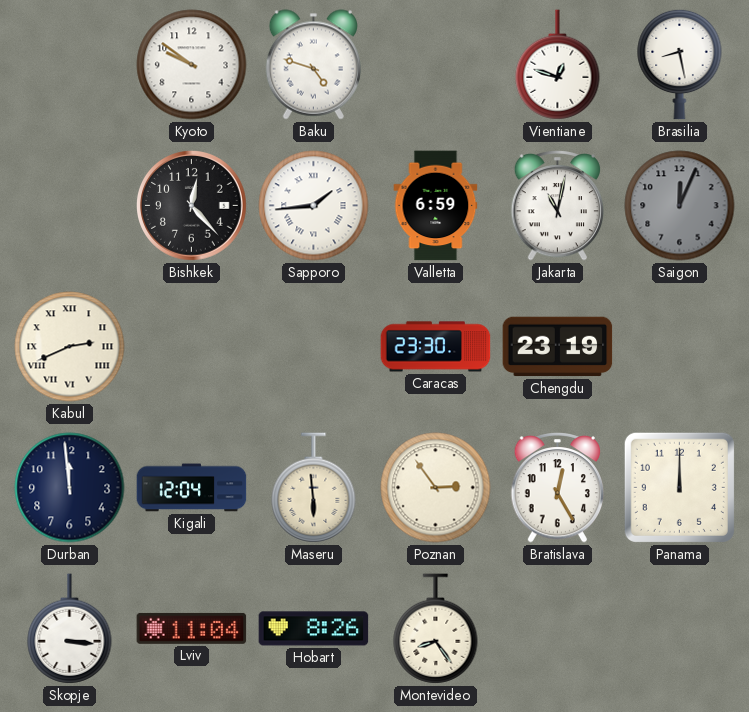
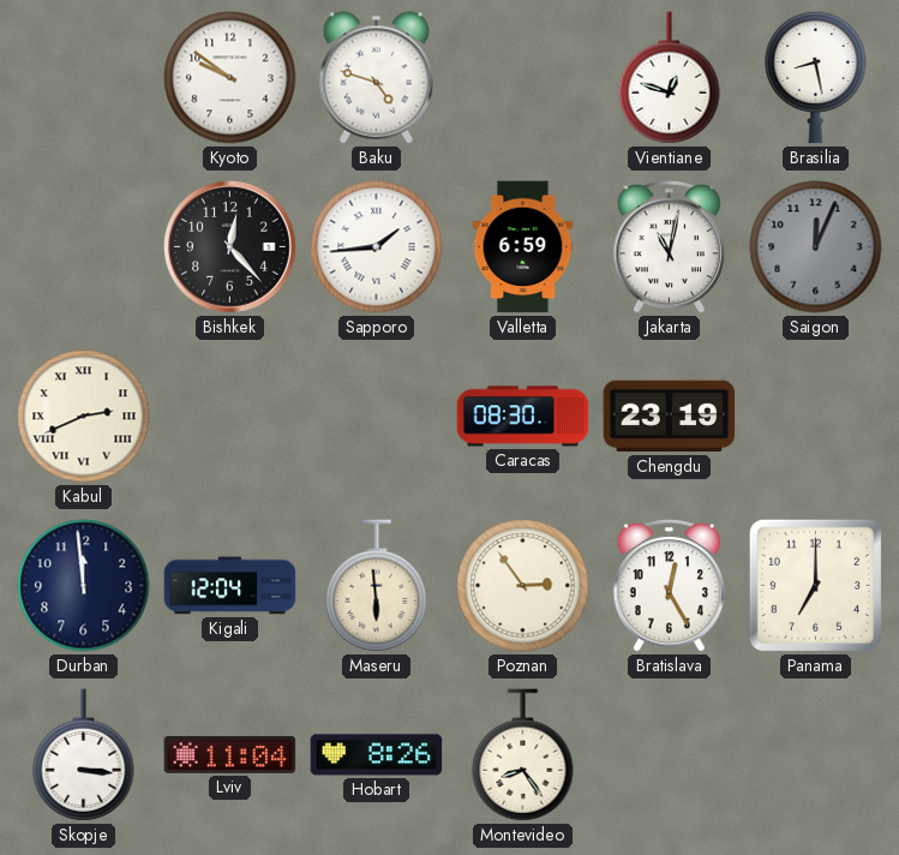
Caracas: 23:30 -> 08:30 (523, 417)
Panama: 12:00 -> 7:00 (815, 585)
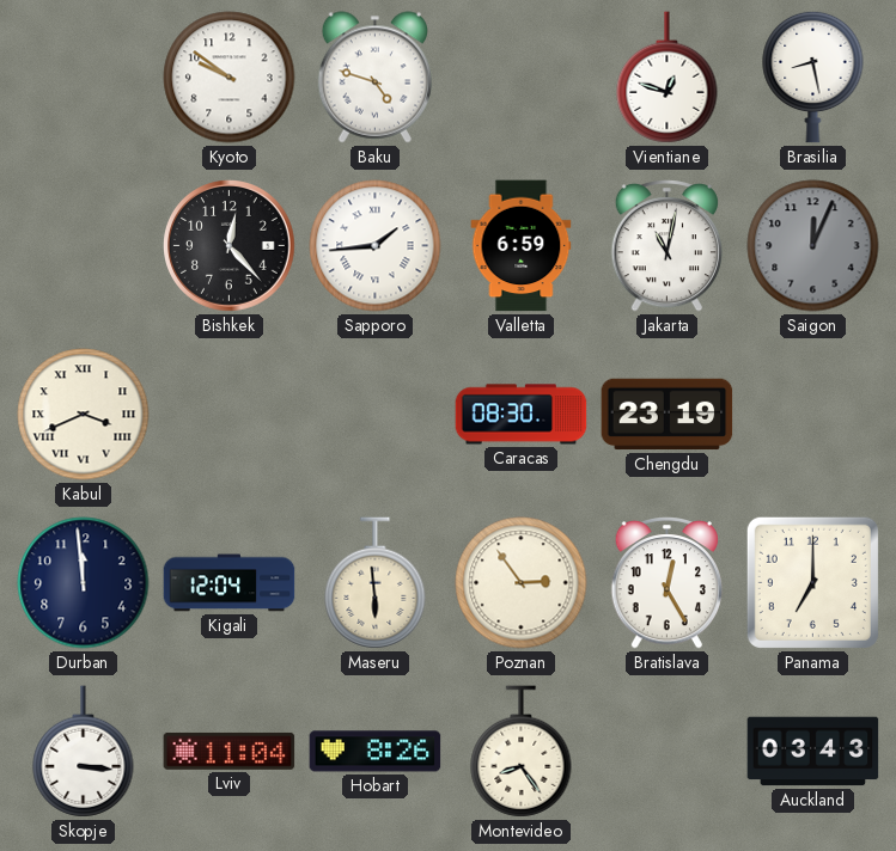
Kabul: 2:41 -> 3:41 (84, 415)
Auckland: none -> 03:43 (813, 752)
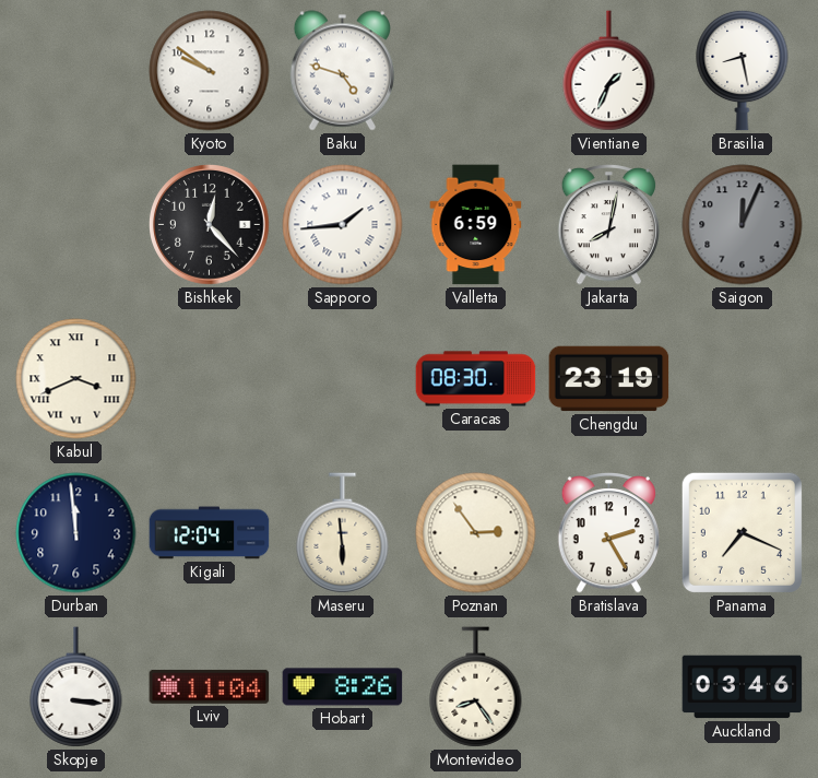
Vientiane: 12:48 -> 1:34 (609, 71)
Jakarta: 11:02 -> 8:02 (608, 224)
Bratislava: 12:25 -> 2:25 (608, 532)
Panama: 7:00 -> 7:19 (742, 532)
Auckland: 03:43 -> 03:46 (743, 687)
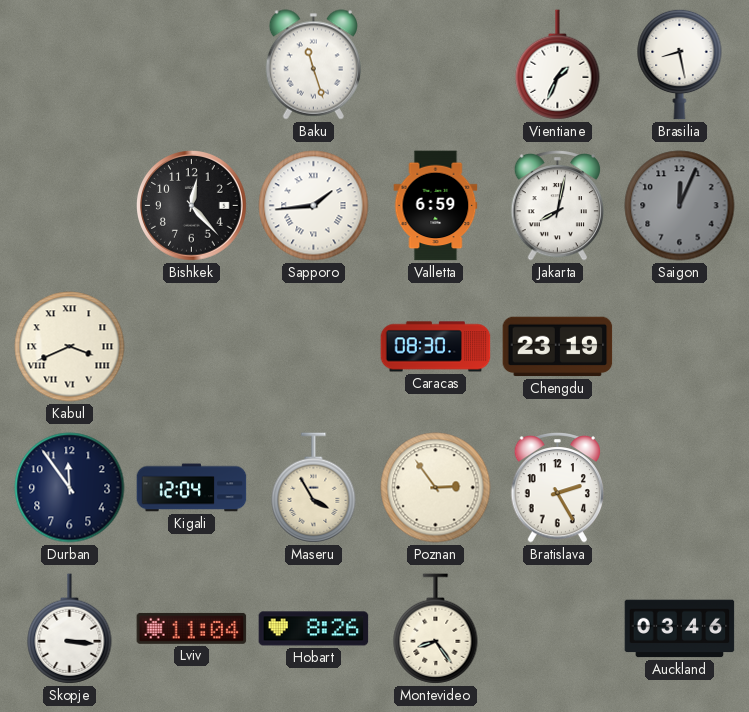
Kyoto: 9:51 -> none (210, 71)
Baku: 4:48 -> 11:27 (313, 65)
Durban: 11:59 -> 11:54 (70, 488)
Maseru: 5:59 -> 3:55 (314, 488)
Panama: 7:19 -> none (742, 532)
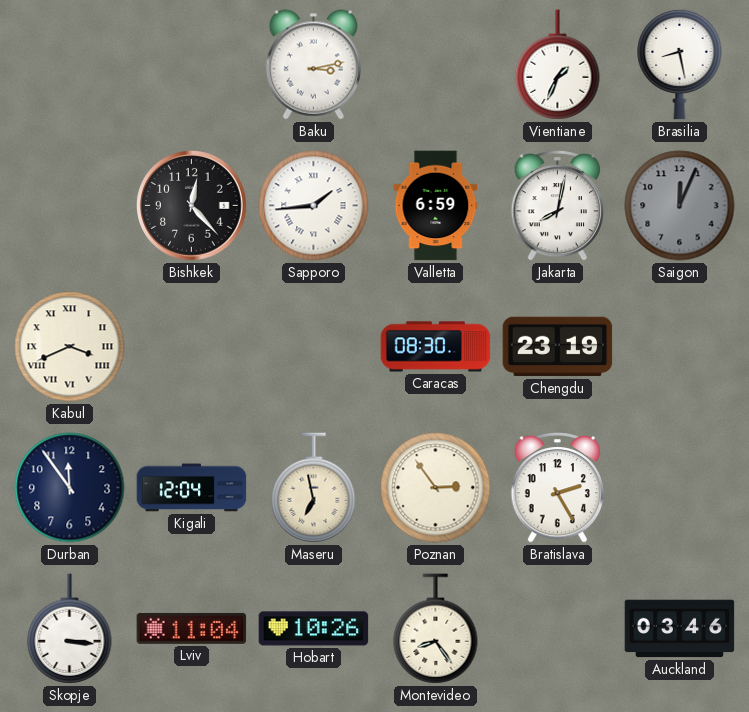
Baku: 11:27 -> 3:13 (313, 65)
Maseru: 3:55 -> 6:58 (314, 488)
Hobart: 8:26 -> 10:26 (314, 629)
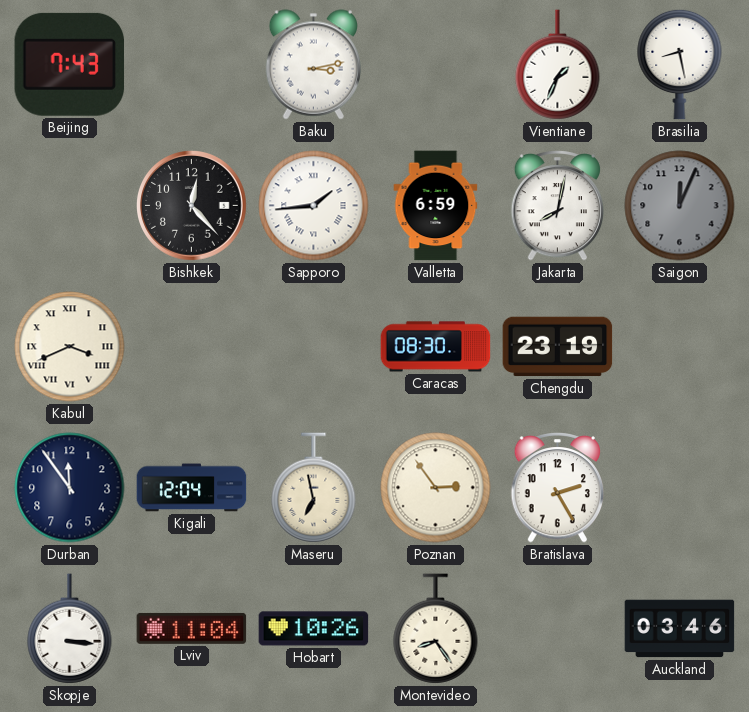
Beijing: none -> 7:43 (70, 64)
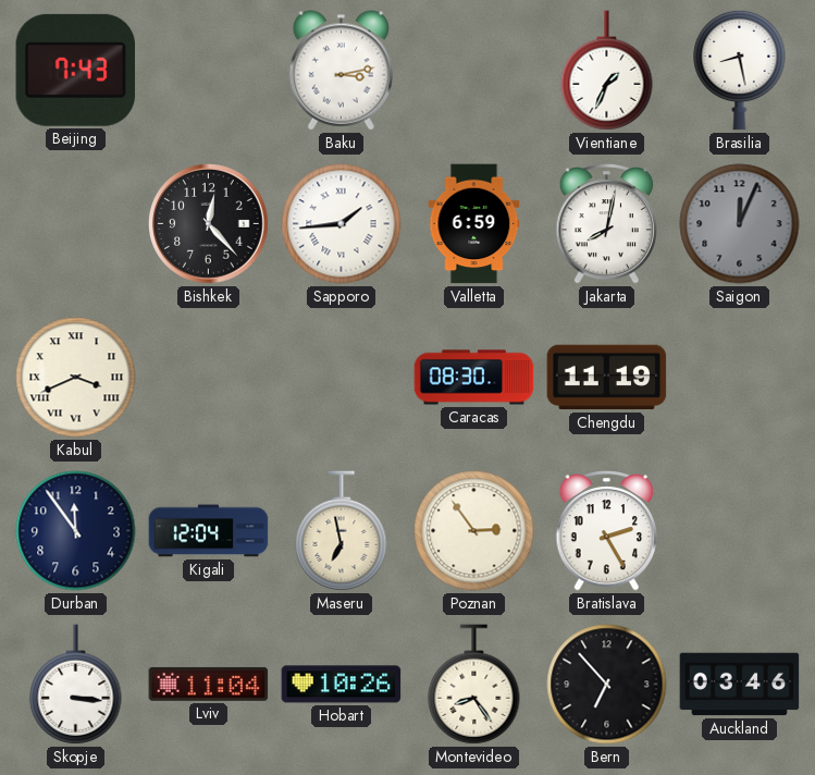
Chengdu: 23:19 -> 11:19 (607, 378)
Bern: none -> 6:53 (607, 685)
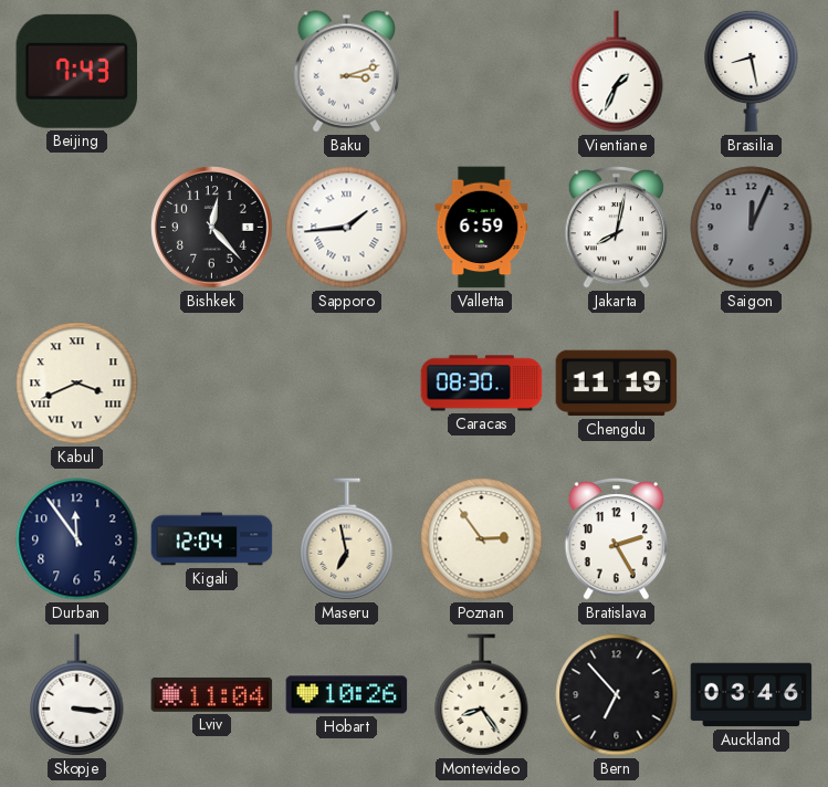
Baku: 3:13 -> 3:12 (346, 72)
